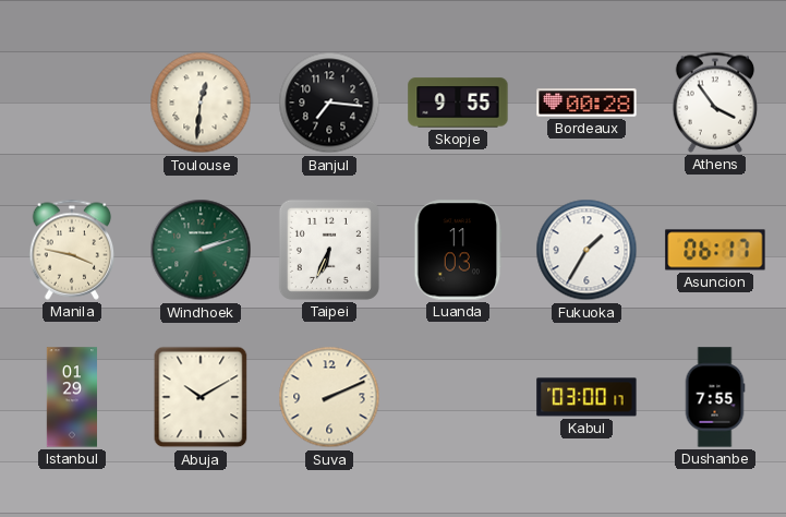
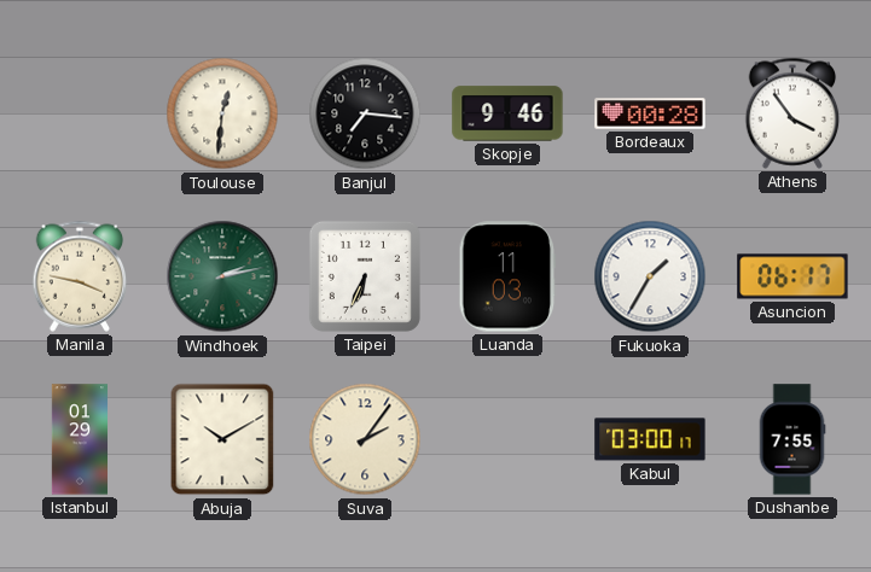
Skopje: 9:55 -> 9:46 (507, 113)
Windhoek: 2:12 -> 2:13 (222, 276)
Suva: 2:11 -> 2:06 (365, 439)
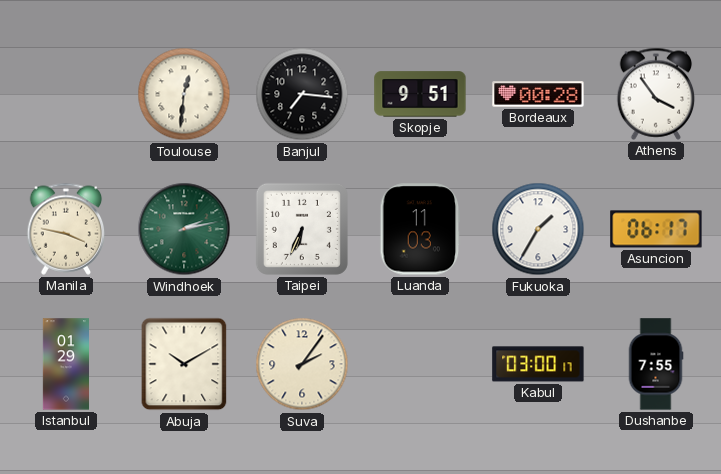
Skopje: 9:46 -> 9:51 (420, 94)
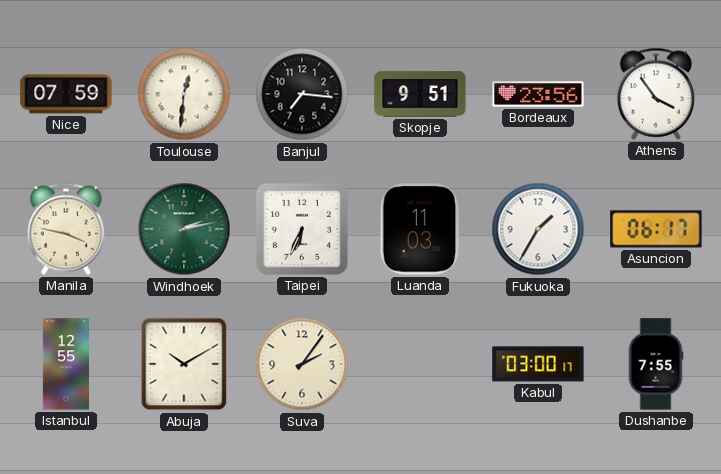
Nice: none -> 07:59 (66, 94)
Bordeaux: 00:28 -> 23:56 (538, 94)
Istanbul: 01:29 -> 12:55 (66, 364)
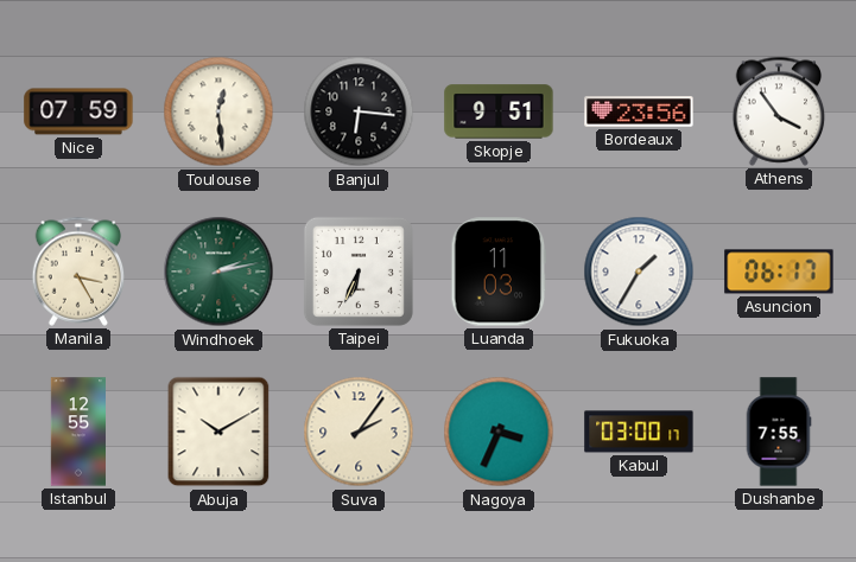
Toulouse: 12:31 -> 12:29 (218, 111)
Banjul: 7:16 -> 6:16 (359, 111)
Manila: 3:47 -> 3:25 (78, 272)
Nagoya: none -> 3:34 (499, 432)
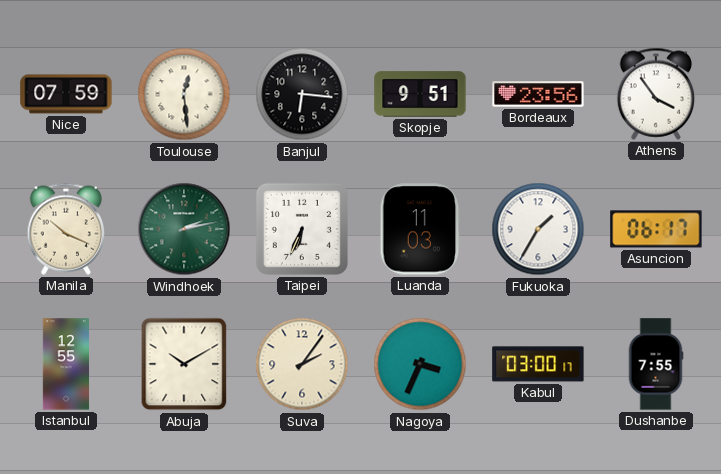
Manila: 3:25 -> 10:19 (66, 229)
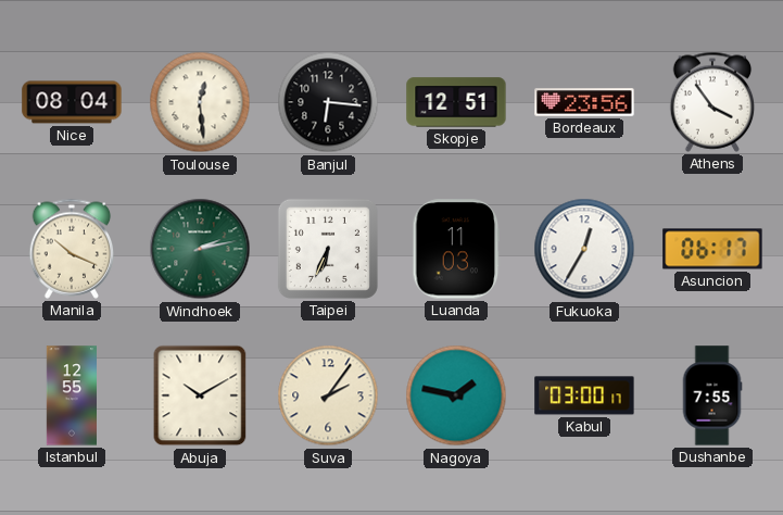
Nice: 07:59 -> 08:04 (72, 102)
Skopje: 9:51 -> 12:51 (456, 102)
Fukuoka: 1:35 -> 12:35 (584, 249)
Nagoya: 3:34 -> 1:47 (456, 395)
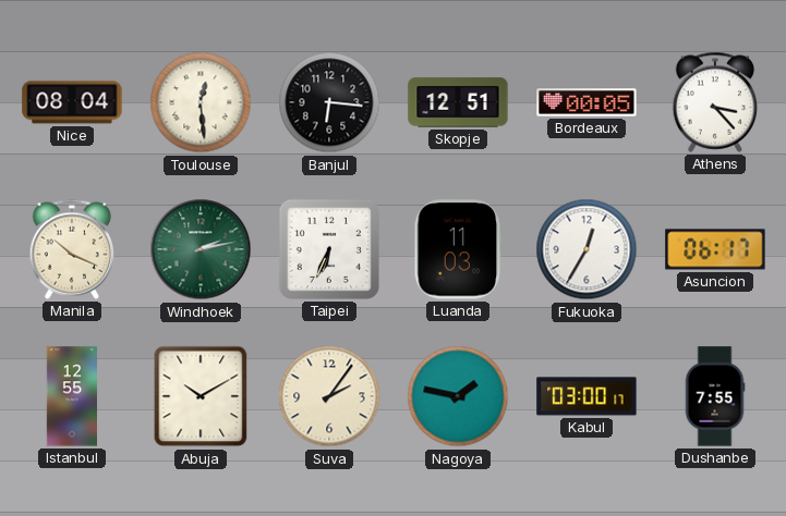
Bordeaux: 23:56 -> 00:05 (587, 102)
Athens: 3:54 -> 3:23 (715, 102)
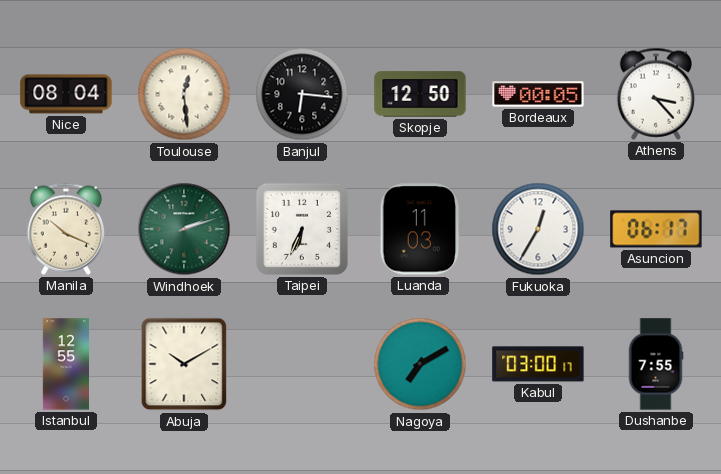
Skopje: 12:51 -> 12:50 (420, 94)
Windhoek: 2:13 -> 2:12 (184, 229)
Suva: 2:06 -> none (329, 396)
Nagoya: 1:47 -> 7:10 (420, 364)
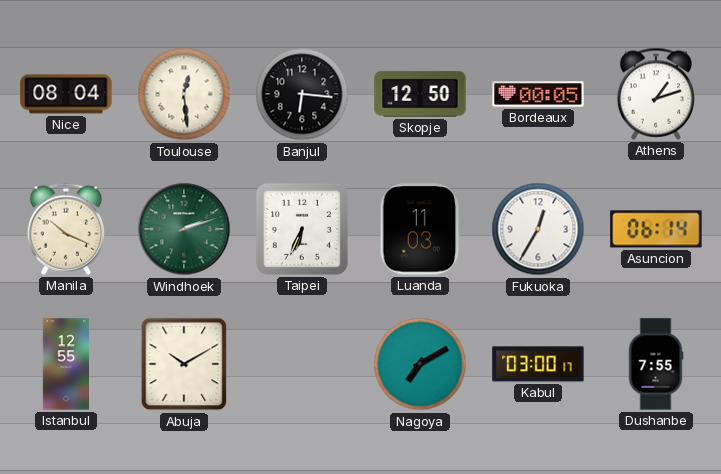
Athens: 3:23 -> 1:12 (656, 94)
Asuncion: 06:17 -> 06:14 (656, 229)
